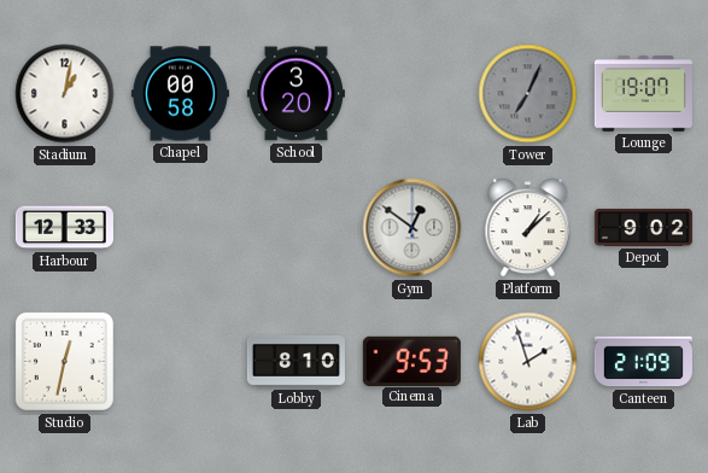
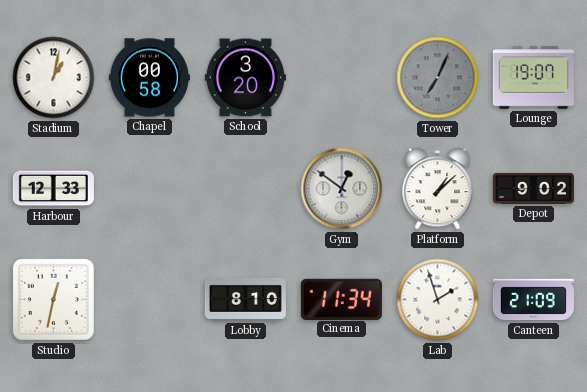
Cinema: 9:53 -> 11:34 (341, 299)
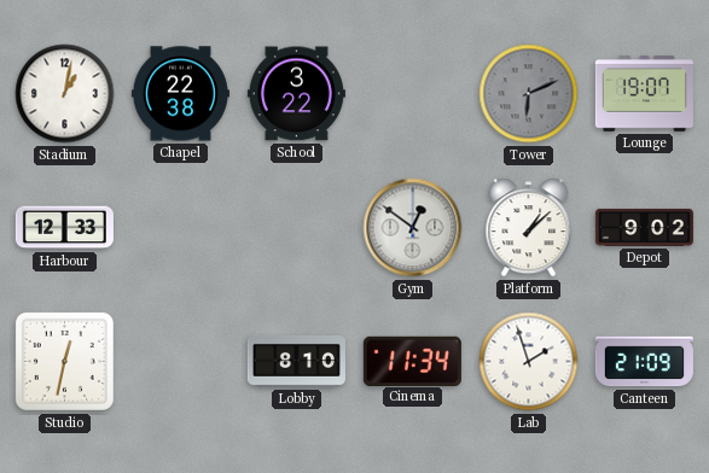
Chapel: 00:58 -> 22:38 (180, 94)
School: 3:20 -> 3:22 (296, 94)
Tower: 7:04 -> 6:11 (529, 94)
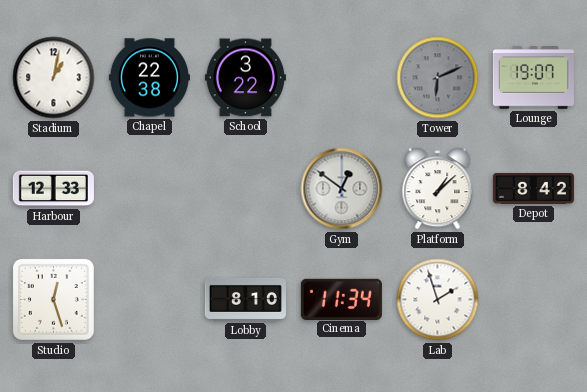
Depot: 9:02 -> 8:42 (533, 188)
Studio: 12:32 -> 12:27 (53, 299)
Canteen: 21:09 -> none (644, 362)
